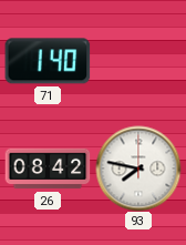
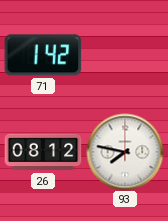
71: 1:40 -> 1:42 (43, 55)
26: 08:42 -> 08:12 (43, 152)
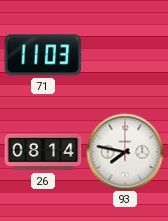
71: 1:42 -> 11:03 (43, 55)
26: 08:12 -> 08:14 (43, 152)
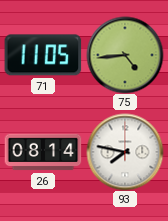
71: 11:03 -> 11:05 (43, 55)
75: none -> 4:44 (125, 55)
